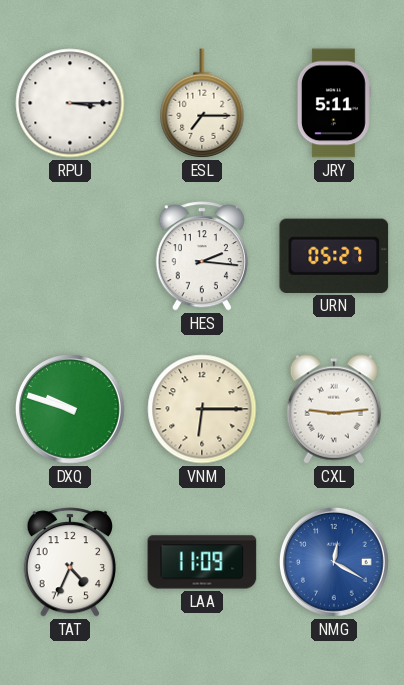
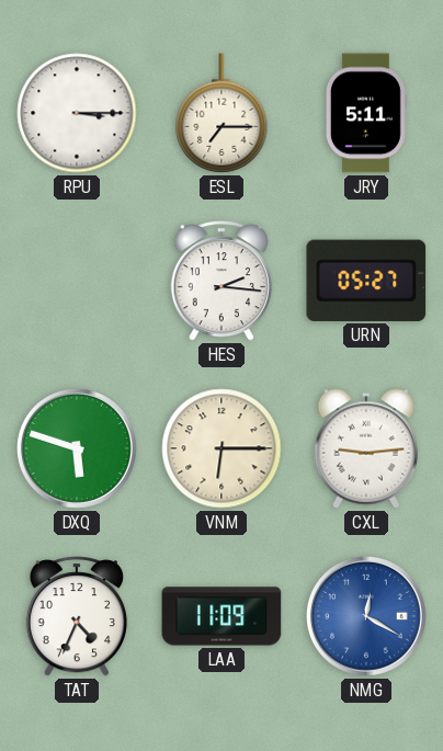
DXQ: 9:48 -> 5:48 (77, 448)
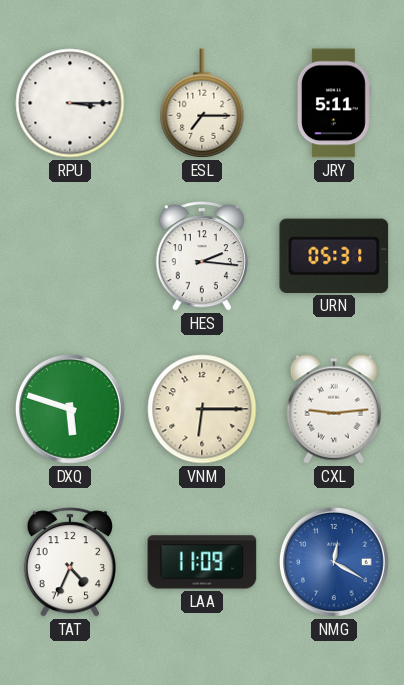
URN: 05:27 -> 05:31 (334, 256)
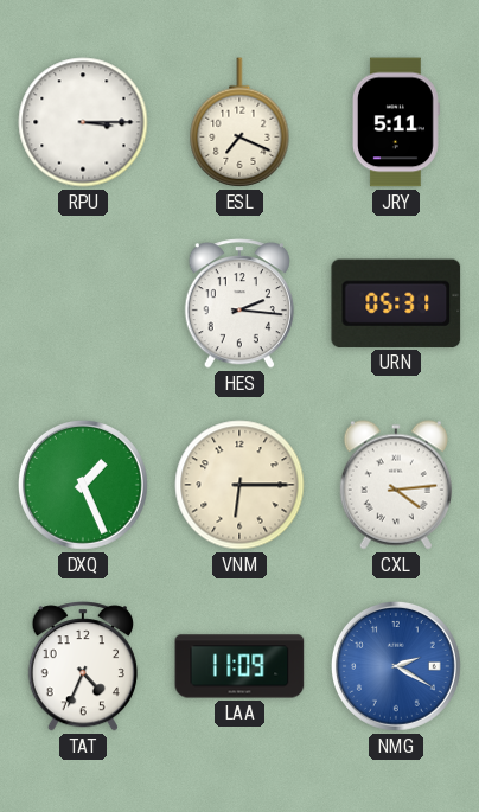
ESL: 7:15 -> 7:19 (239, 122)
DXQ: 5:48 -> 1:26 (83, 485)
CXL: 9:14 -> 4:14 (396, 485)
NMG: 12:20 -> 2:20 (396, 666)
